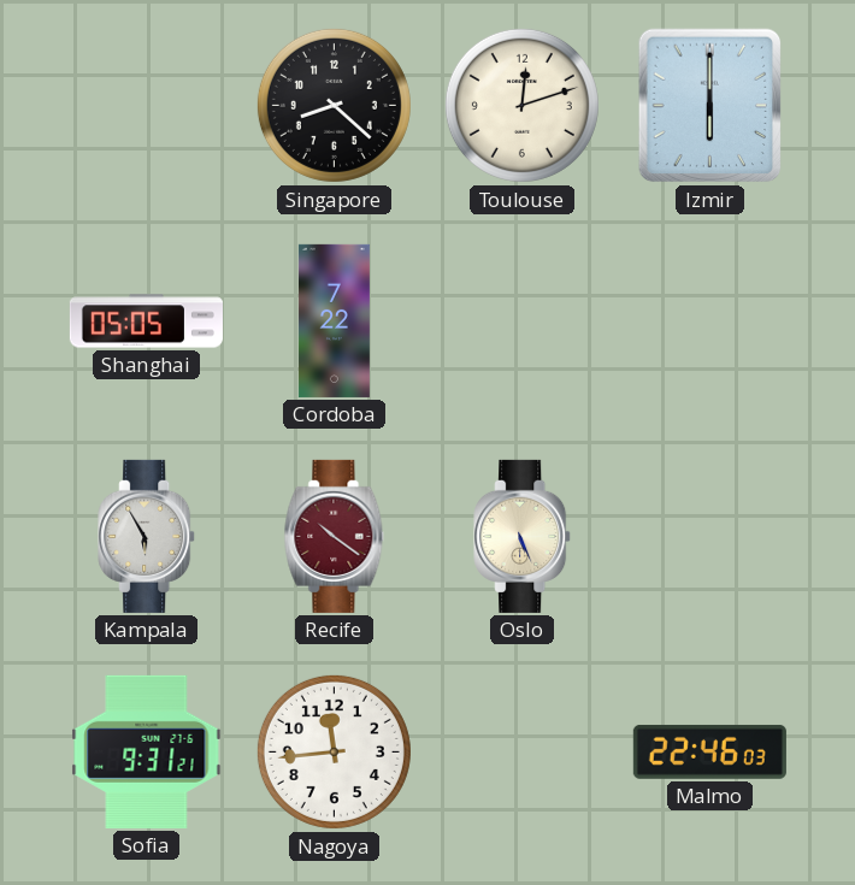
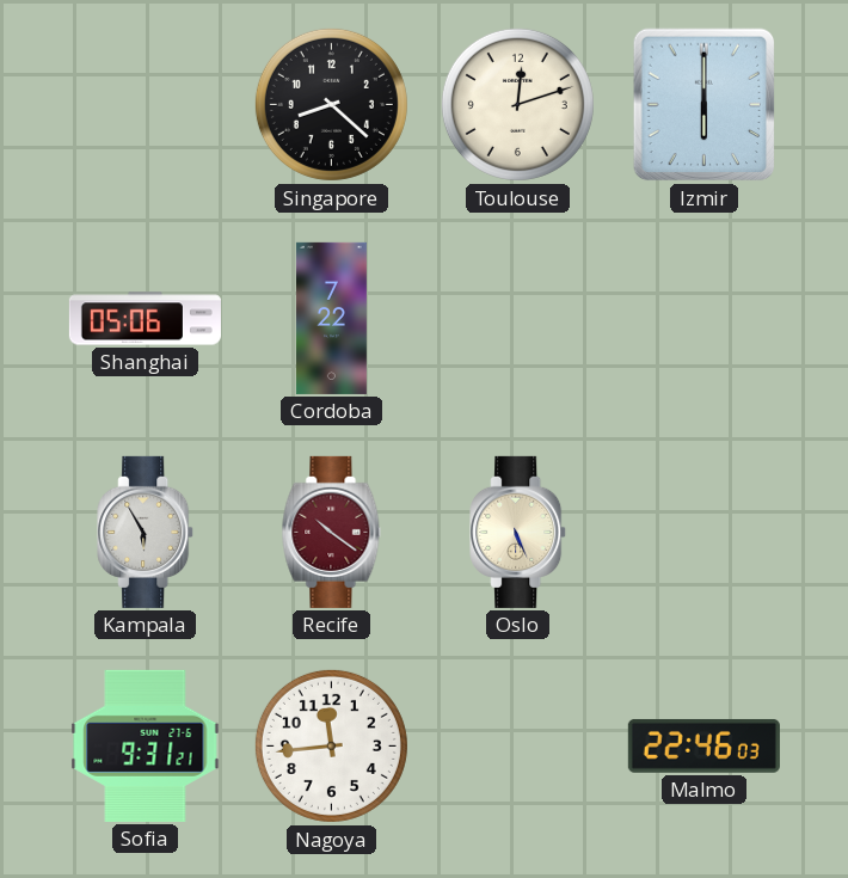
Shanghai: 05:05 -> 05:06 (145, 319)
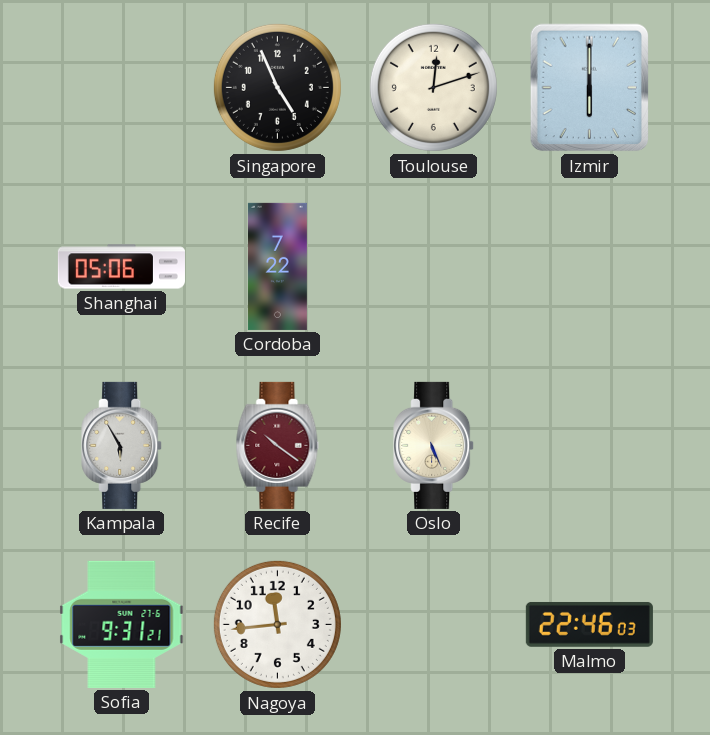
Singapore: 8:22 -> 4:56 (277, 87)
